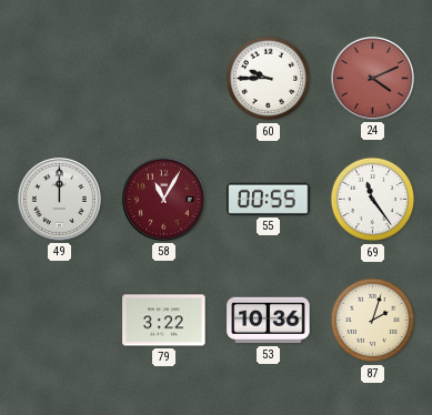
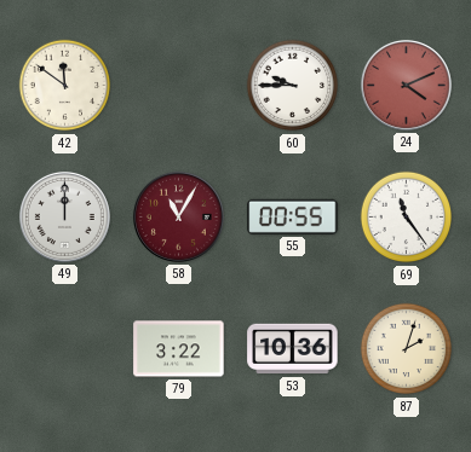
42: none -> 11:51 (65, 86)
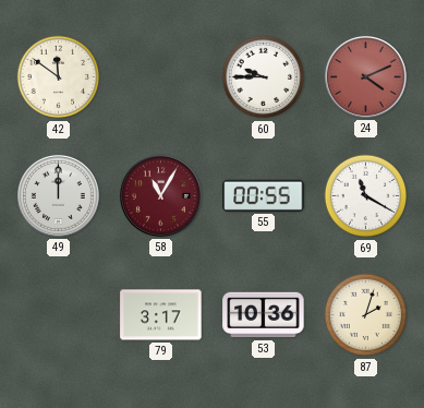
69: 11:24 -> 11:20 (366, 196)
79: 3:22 -> 3:17 (161, 315)
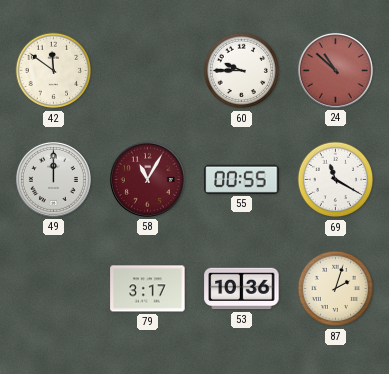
24: 4:11 -> 10:52 (335, 70)
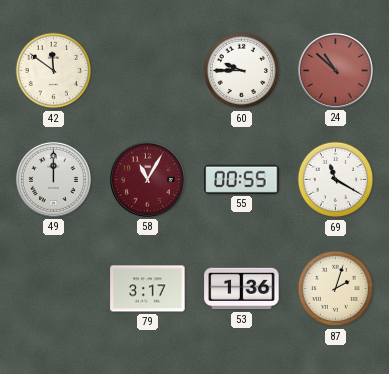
53: 10:36 -> 1:36 (242, 289)
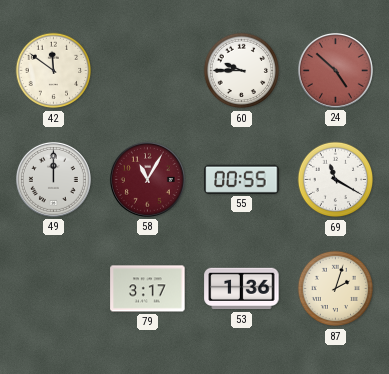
24: 10:52 -> 4:52 (335, 70)
